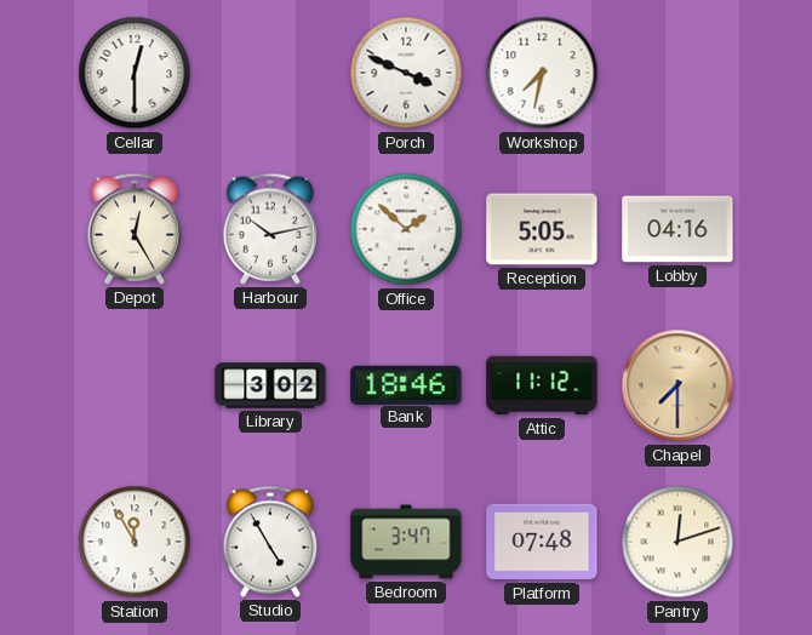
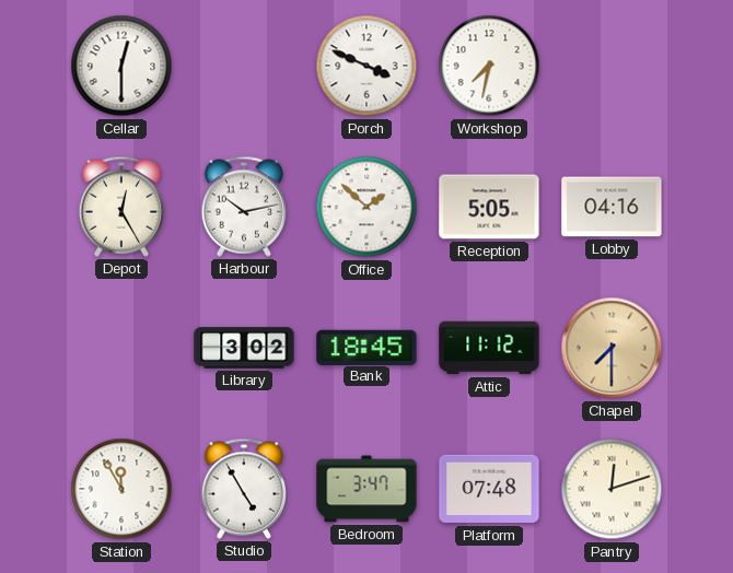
Bank: 18:46 -> 18:45 (366, 347)
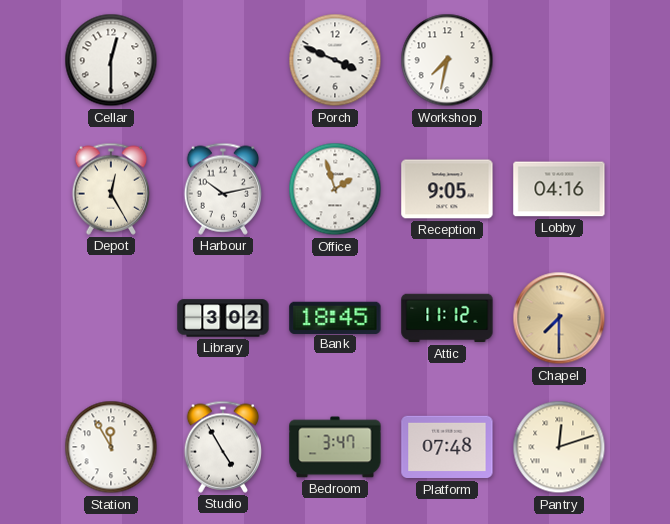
Office: 1:52 -> 1:57 (335, 189)
Reception: 5:05 -> 9:05 (447, 189)
